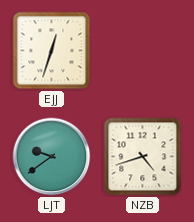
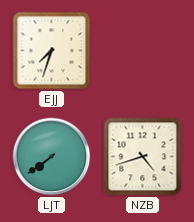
EJJ: 12:33 -> 7:33 (52, 51)
LJT: 9:39 -> 7:39 (52, 157)
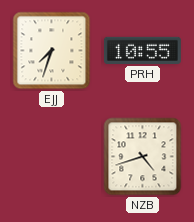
PRH: none -> 10:55 (142, 50)
LJT: 7:39 -> none (52, 157)
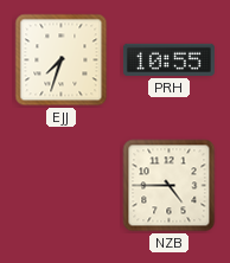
NZB: 4:42 -> 4:45 (170, 186)
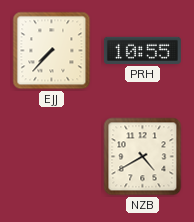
EJJ: 7:33 -> 7:37 (52, 51)
NZB: 4:45 -> 4:40 (143, 157)
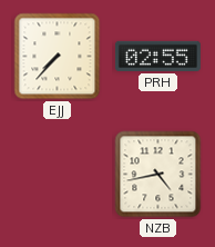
PRH: 10:55 -> 02:55 (157, 56)
NZB: 4:40 -> 4:43 (158, 175)
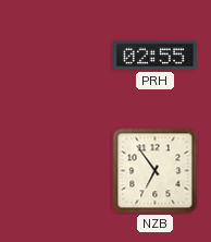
EJJ: 7:37 -> none (58, 57)
NZB: 4:43 -> 6:54 (156, 171)
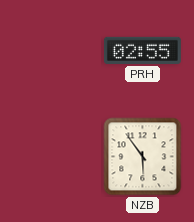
NZB: 6:54 -> 5:54 (143, 157)
